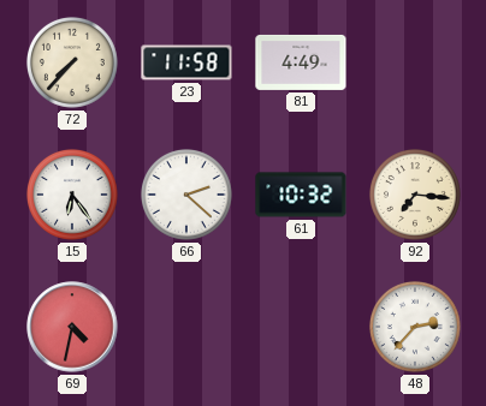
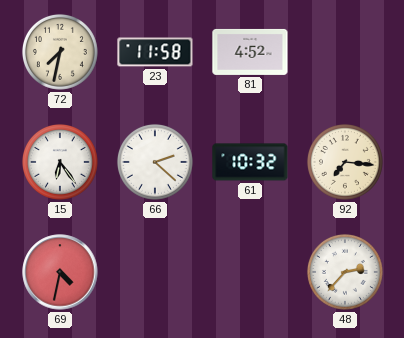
72: 7:37 -> 7:32 (60, 52)
81: 4:49 -> 4:52 (250, 52)
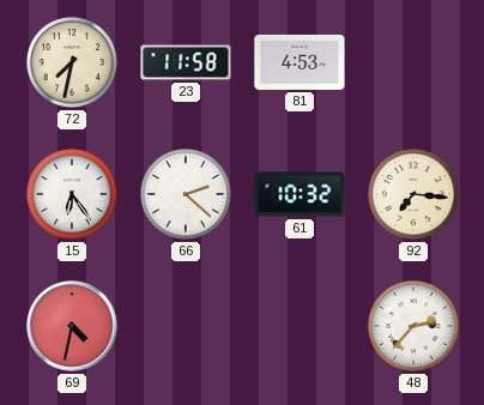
81: 4:52 -> 4:53 (300, 62)
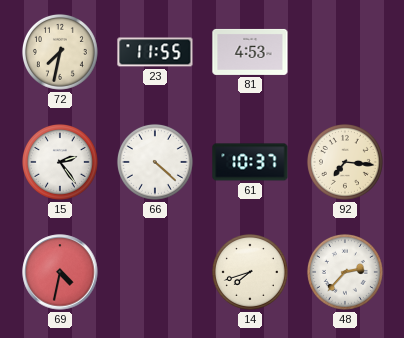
23: 11:58 -> 11:55 (155, 52)
15: 6:24 -> 2:24 (60, 162)
66: 2:22 -> 4:22 (155, 162)
61: 10:32 -> 10:37 (250, 162)
14: none -> 7:42 (250, 272)
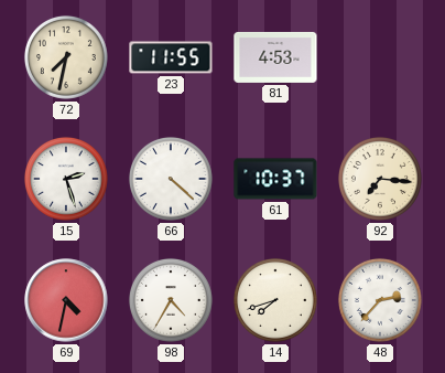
15: 2:24 -> 2:27 (66, 179)
98: none -> 4:35 (171, 300)
